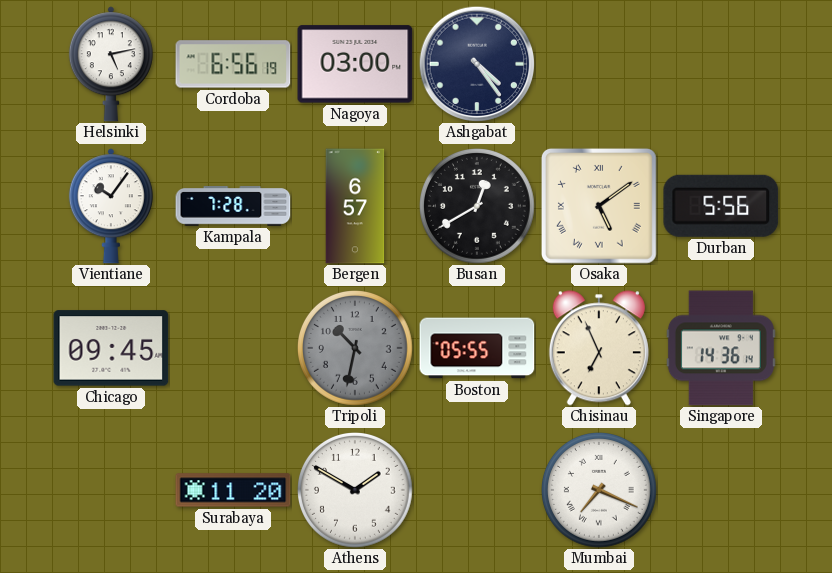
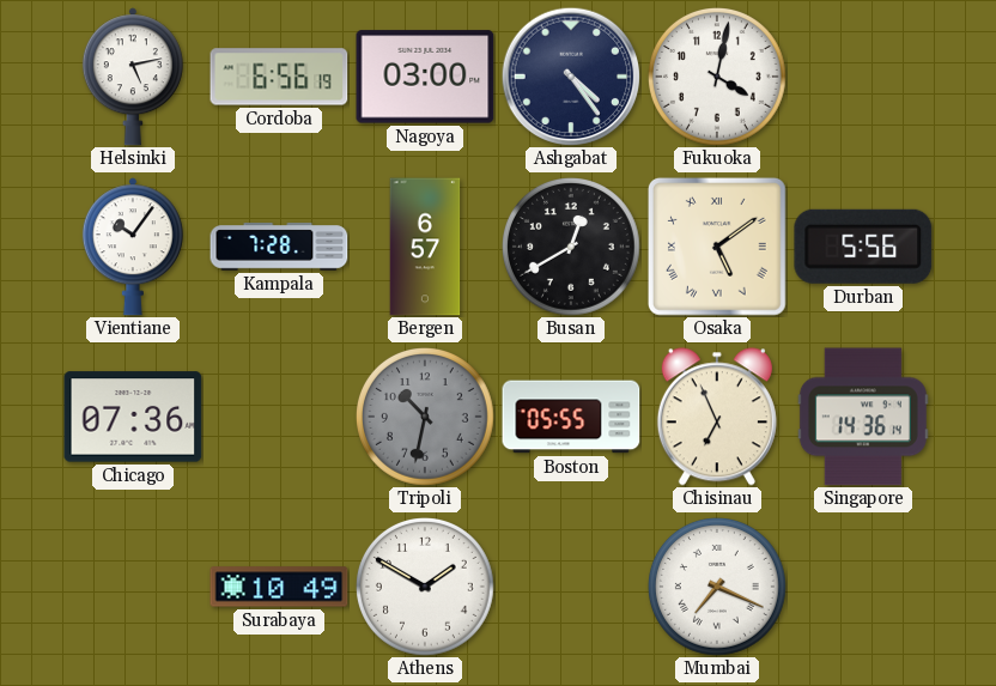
Fukuoka: none -> 4:02 (718, 78)
Chicago: 09:45 -> 07:36 (133, 417)
Surabaya: 11:20 -> 10:49 (279, 587)
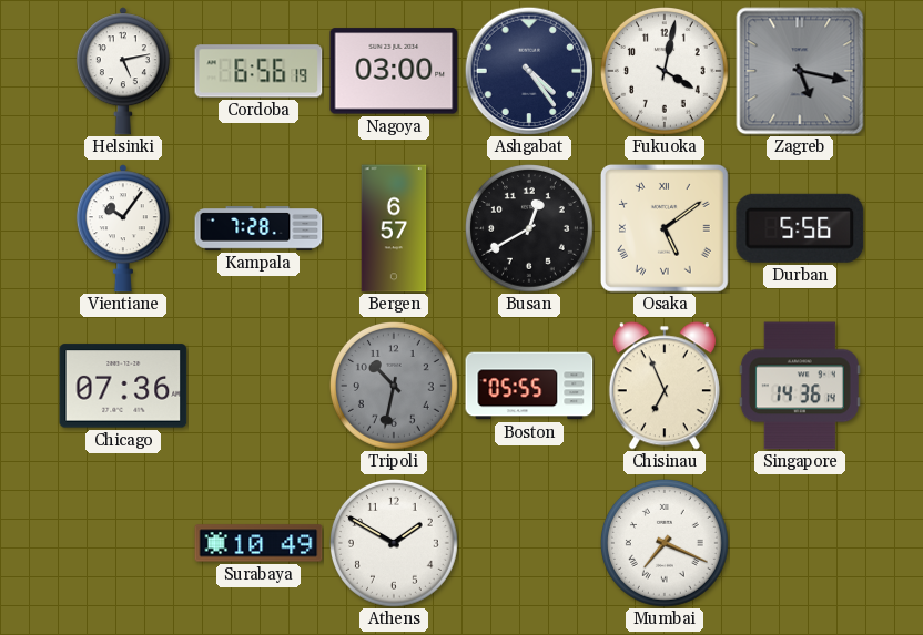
Zagreb: none -> 5:17 (800, 71)
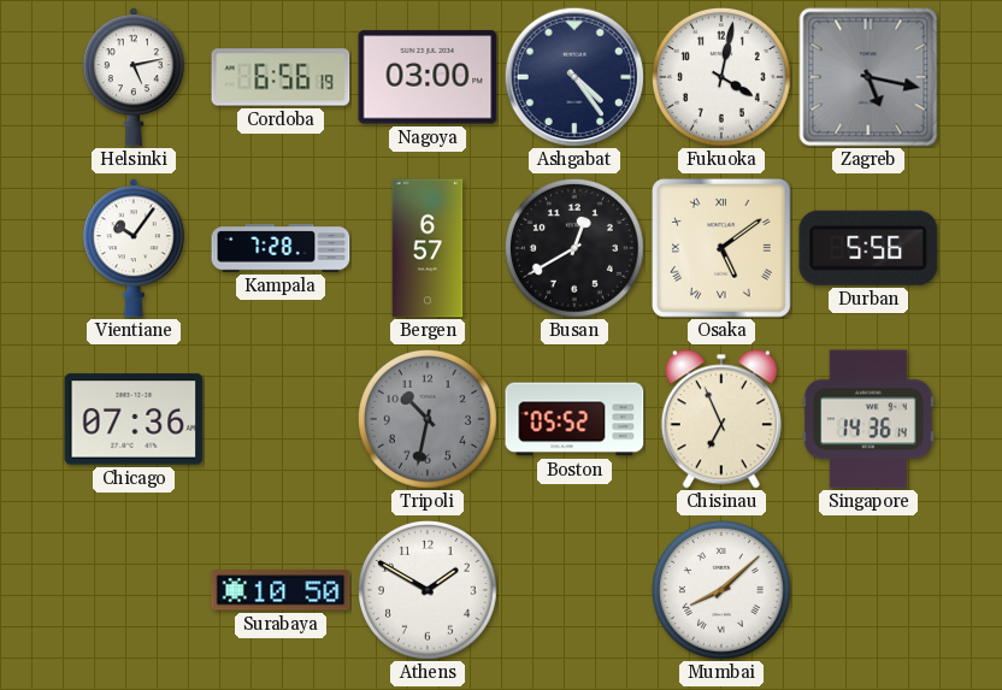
Boston: 05:55 -> 05:52 (574, 419)
Surabaya: 10:49 -> 10:50 (281, 590)
Mumbai: 7:19 -> 8:08 (723, 591)
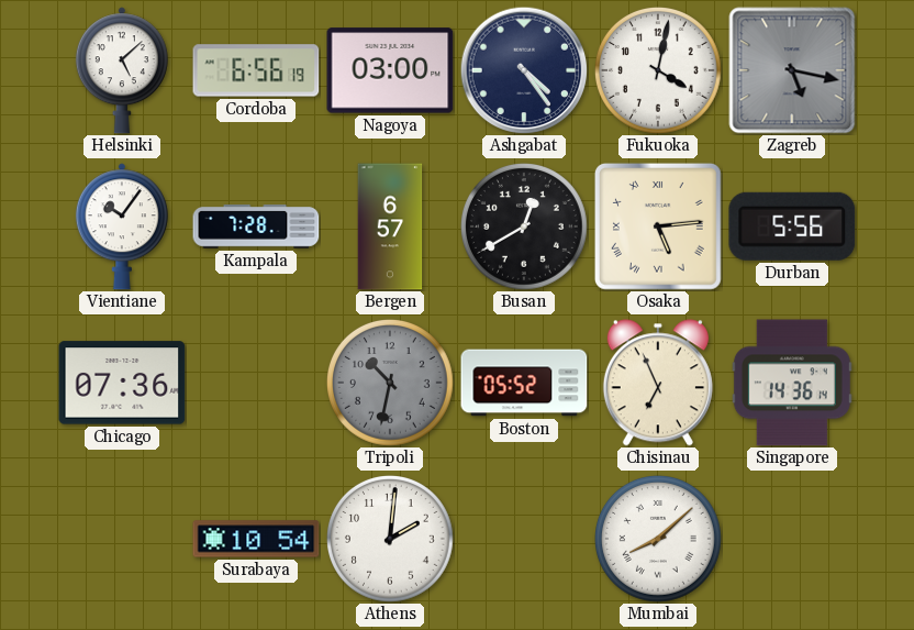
Helsinki: 5:13 -> 5:08 (122, 70)
Osaka: 5:09 -> 5:14 (658, 226)
Surabaya: 10:50 -> 10:54 (256, 539)
Athens: 1:50 -> 2:01 (391, 540)
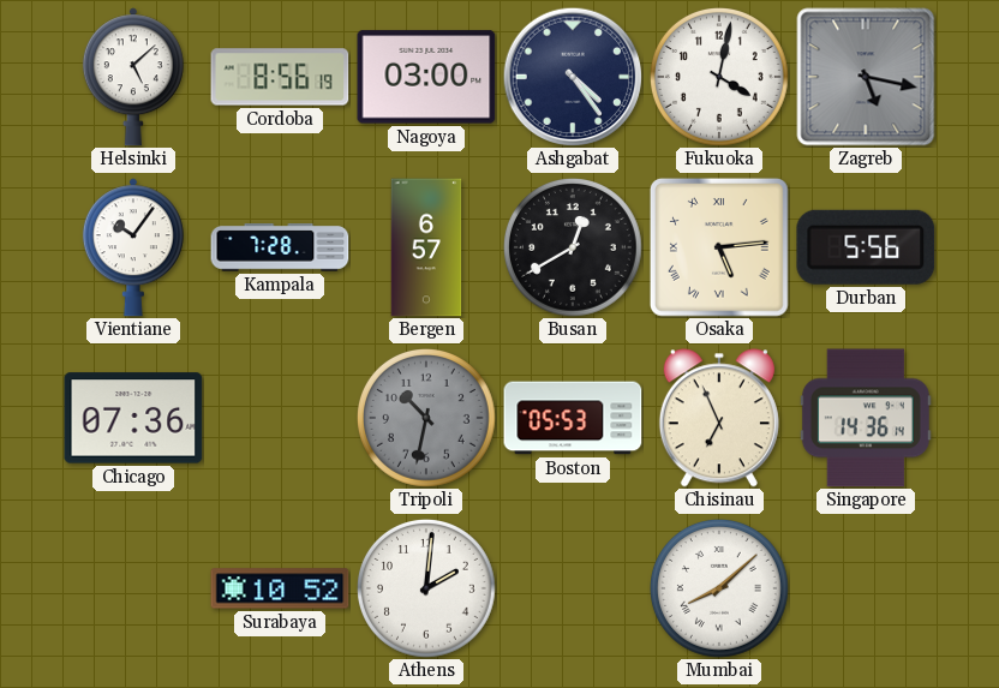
Cordoba: 6:56 -> 8:56 (280, 77)
Boston: 05:52 -> 05:53 (573, 418)
Surabaya: 10:54 -> 10:52 (280, 588)
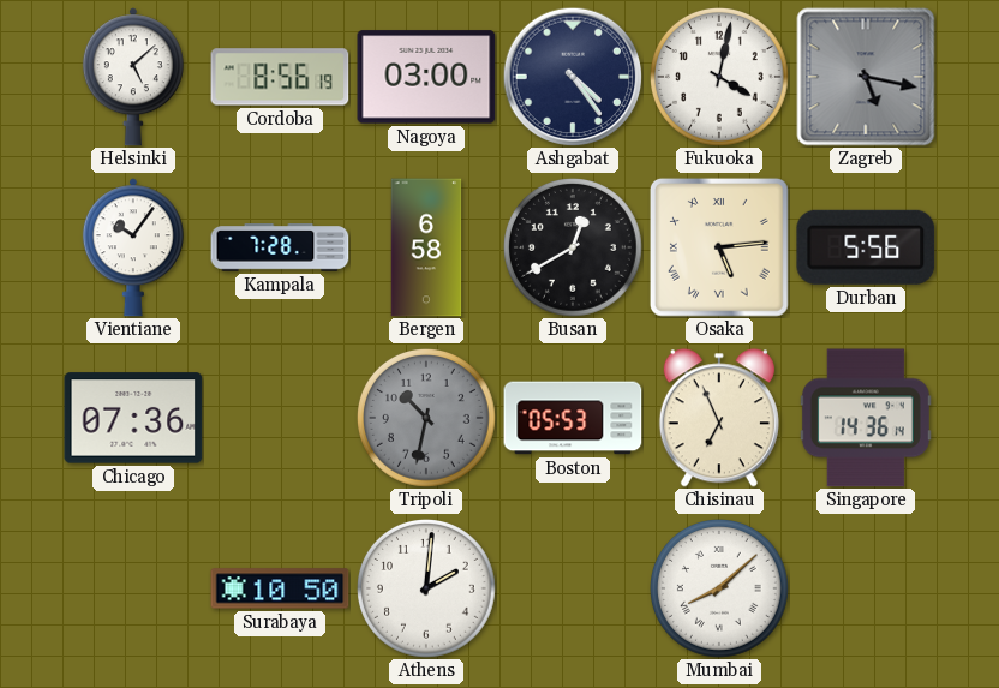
Bergen: 6:57 -> 6:58 (426, 247)
Surabaya: 10:52 -> 10:50 (280, 588)
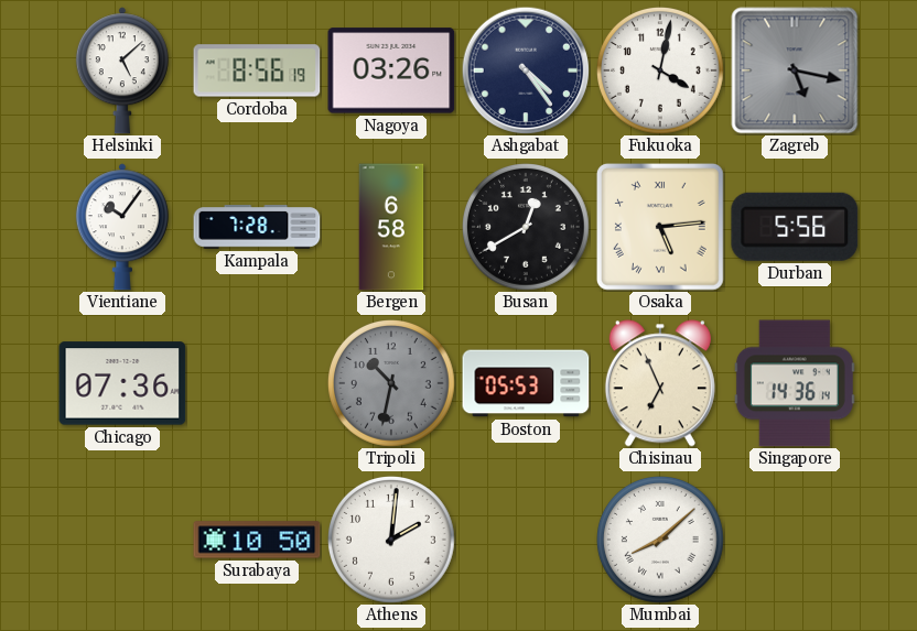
Nagoya: 03:00 -> 03:26 (391, 70)
